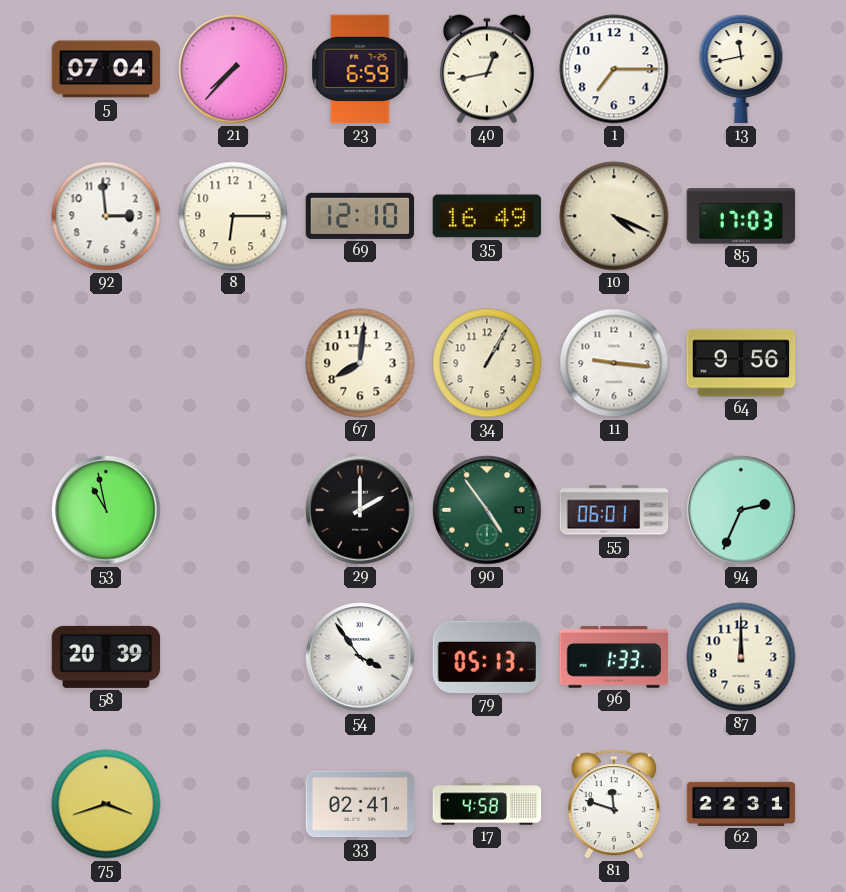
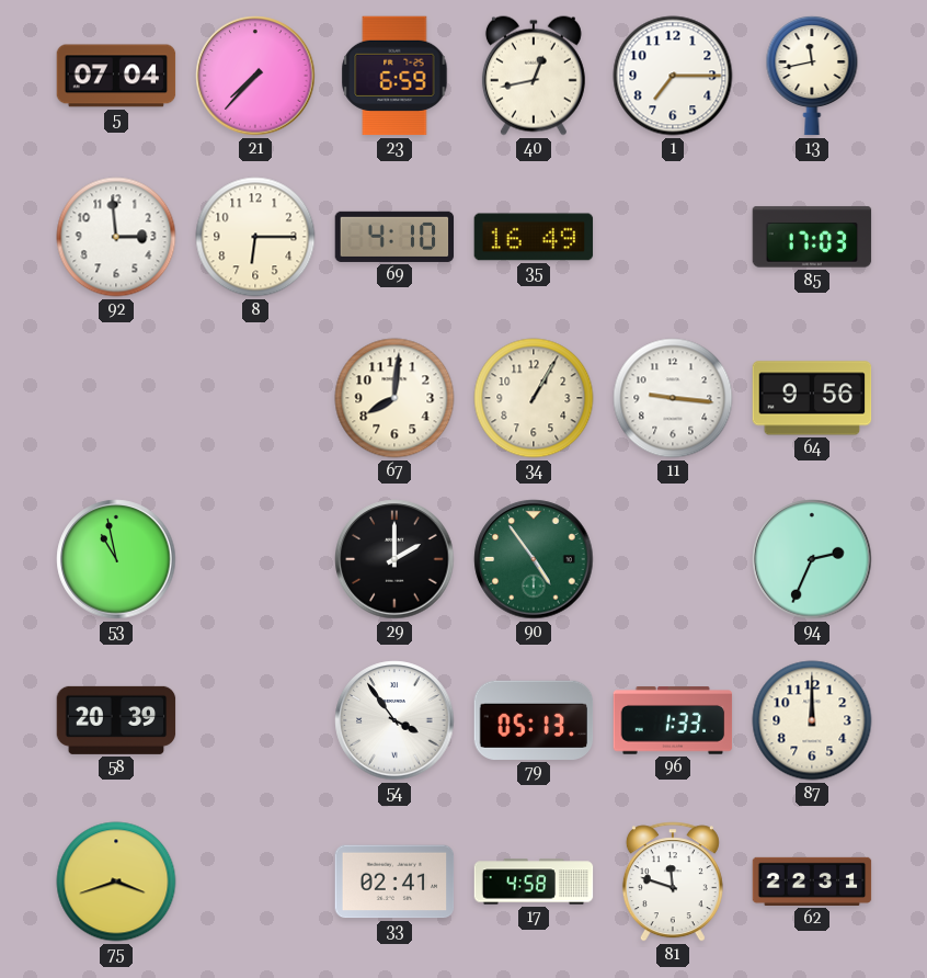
69: 12:10 -> 4:10 (394, 237)
10: 4:19 -> none (614, 216)
55: 06:01 -> none (614, 510)
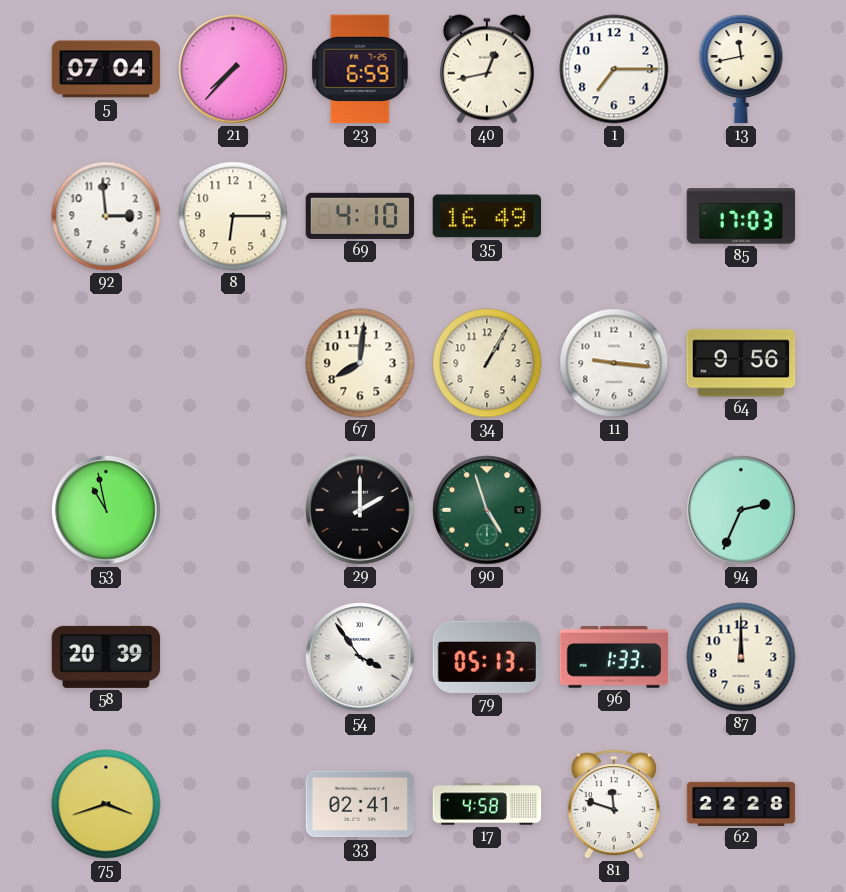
90: 4:54 -> 4:57 (487, 510)
62: 22:31 -> 22:28 (741, 804)
